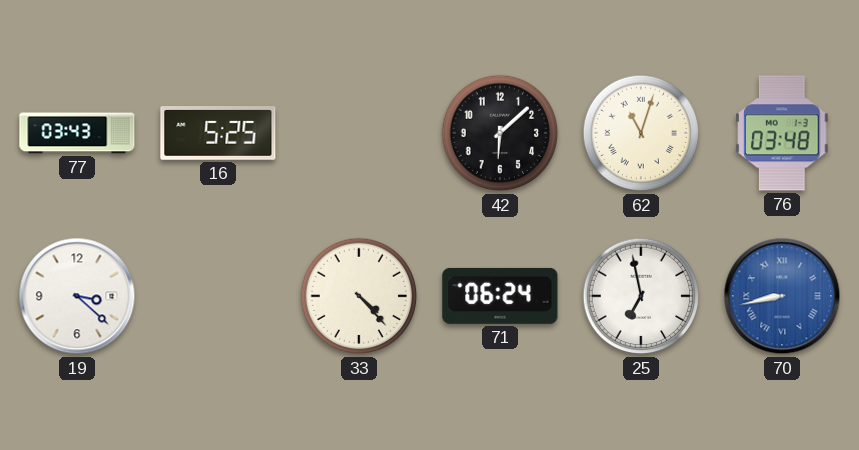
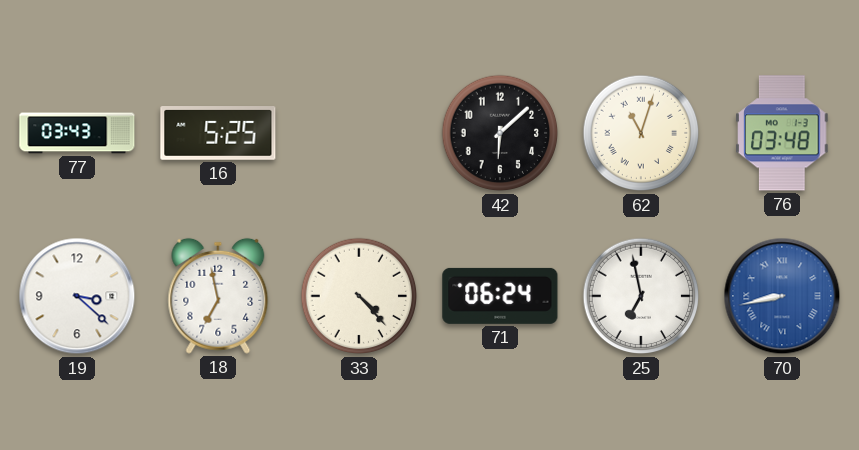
18: none -> 6:58 (218, 296)
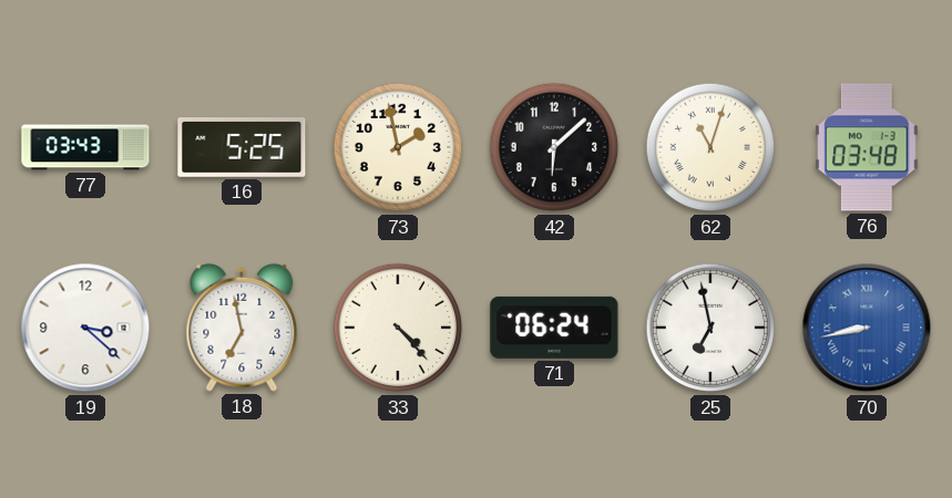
73: none -> 1:58 (398, 147)
